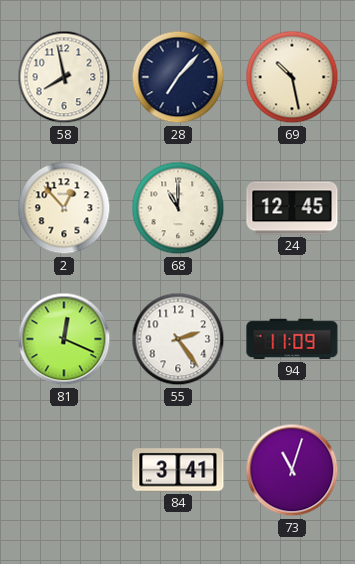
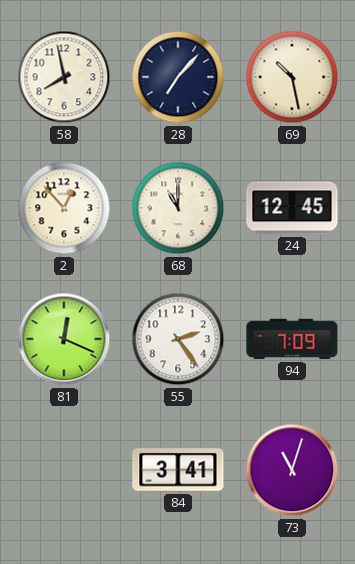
94: 11:09 -> 7:09 (292, 339)
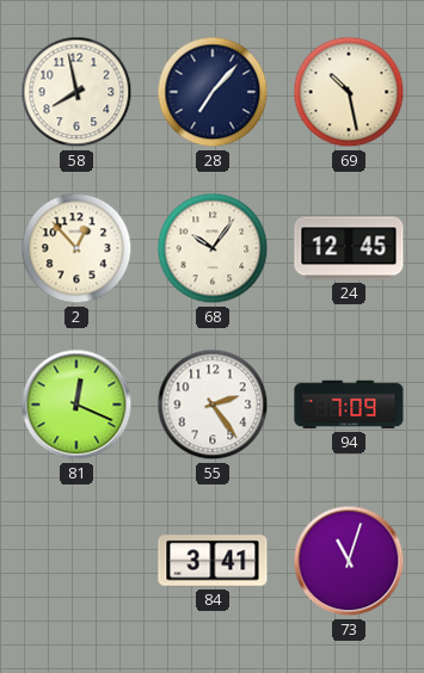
68: 11:00 -> 10:06 (213, 248)
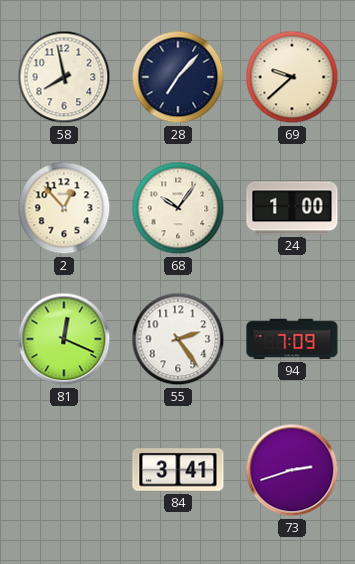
69: 10:28 -> 9:38 (292, 77)
24: 12:45 -> 1:00 (292, 208)
73: 11:03 -> 2:42 (292, 470)
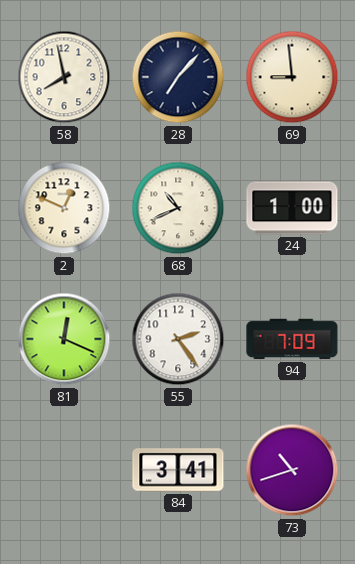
69: 9:38 -> 8:59 (292, 77)
2: 12:53 -> 12:49 (64, 208)
68: 10:06 -> 10:41 (178, 208)
73: 2:42 -> 10:42 (292, 470)
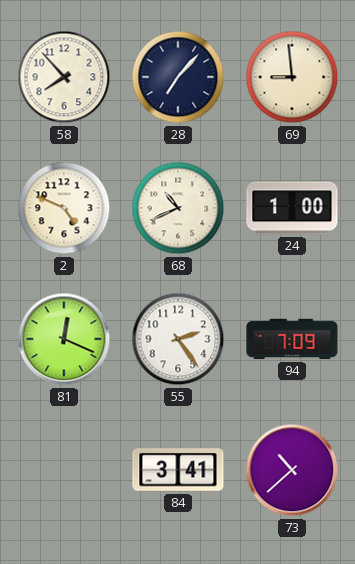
58: 7:58 -> 7:53 (64, 77)
2: 12:49 -> 4:49 (64, 208)
73: 10:42 -> 10:38 (292, 470)
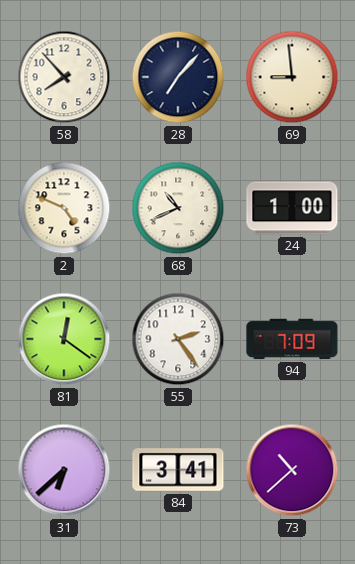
81: 12:19 -> 12:21 (64, 339)
31: none -> 6:38 (64, 470)
